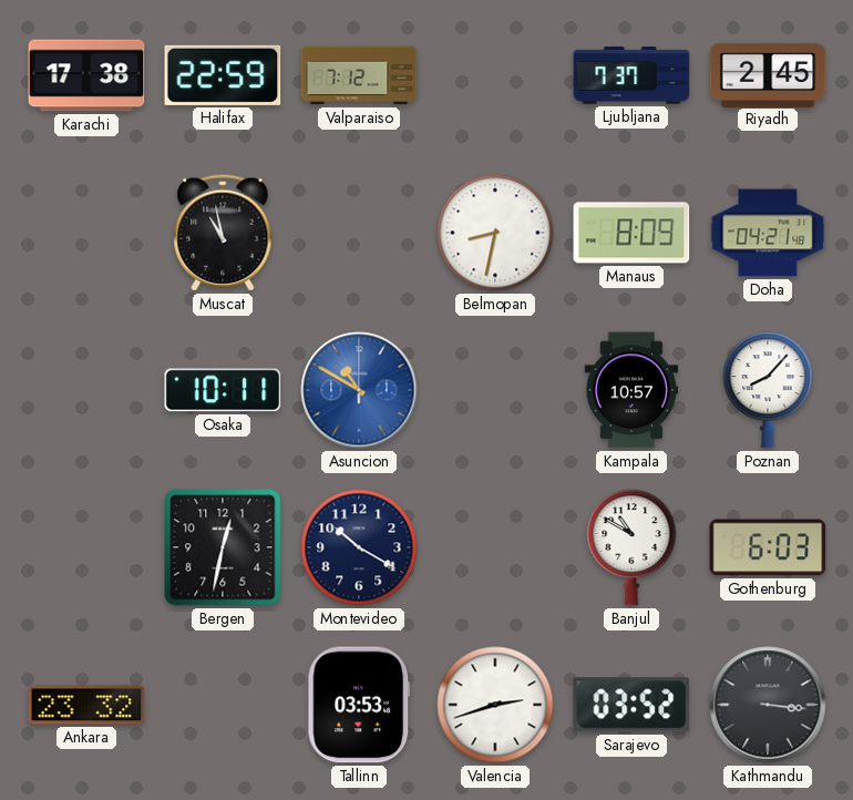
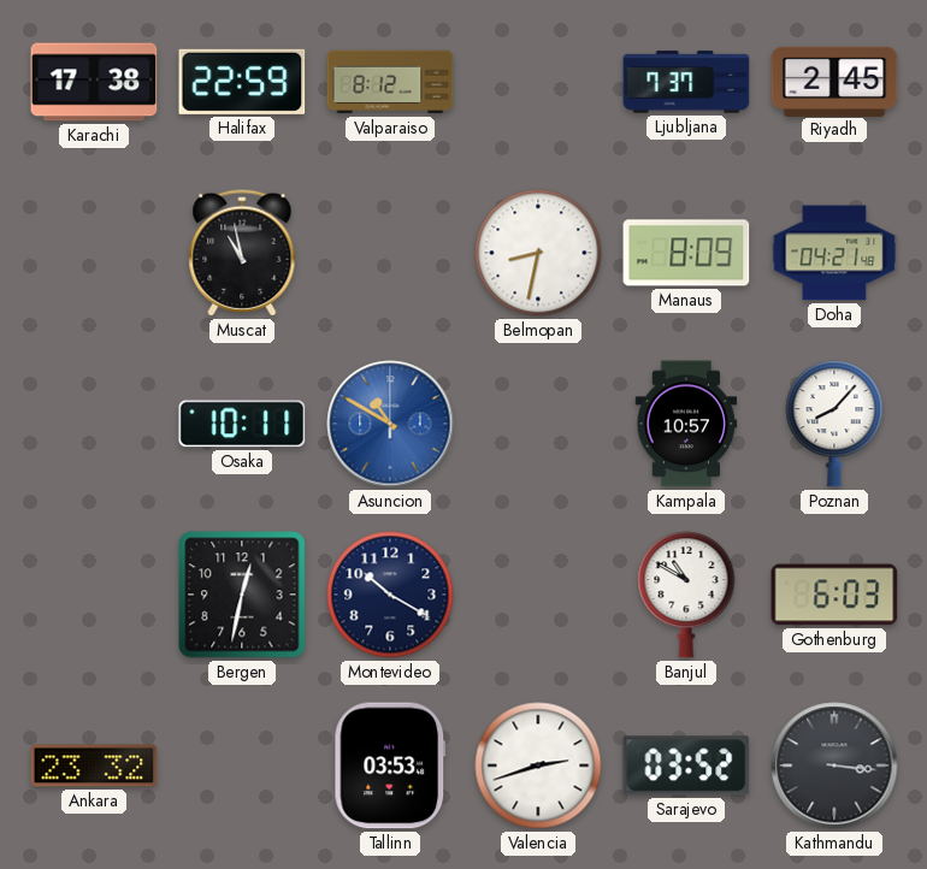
Valparaiso: 7:12 -> 8:12 (390, 82)
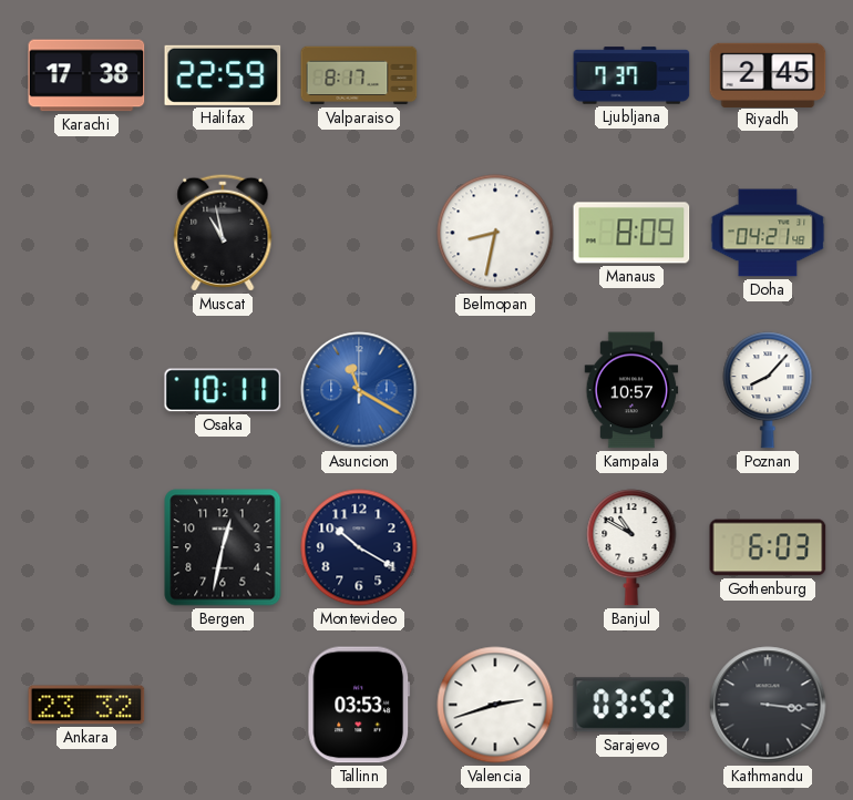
Valparaiso: 8:12 -> 8:17 (359, 75)
Asuncion: 10:50 -> 11:20 (359, 390)
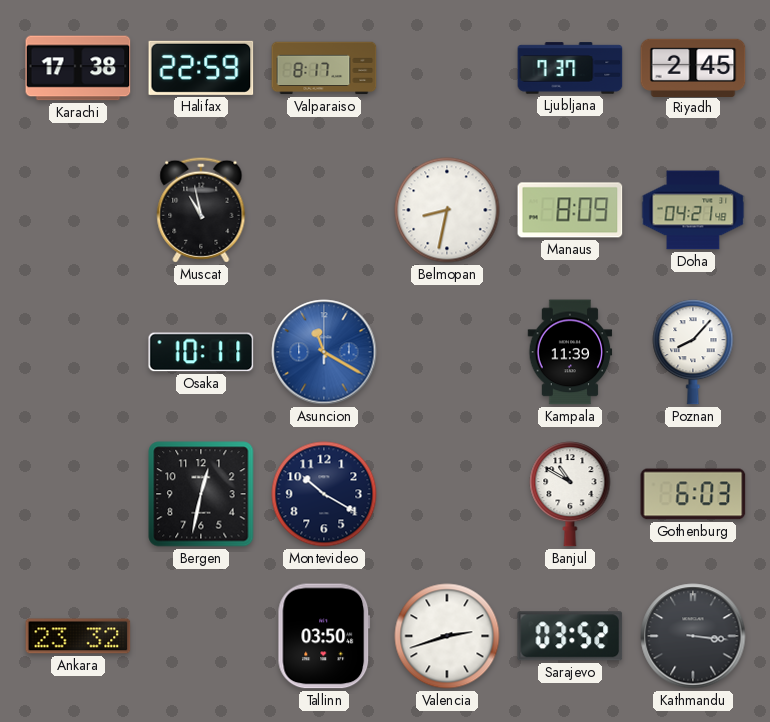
Kampala: 10:57 -> 11:39 (570, 352)
Tallinn: 03:53 -> 03:50 (324, 636)
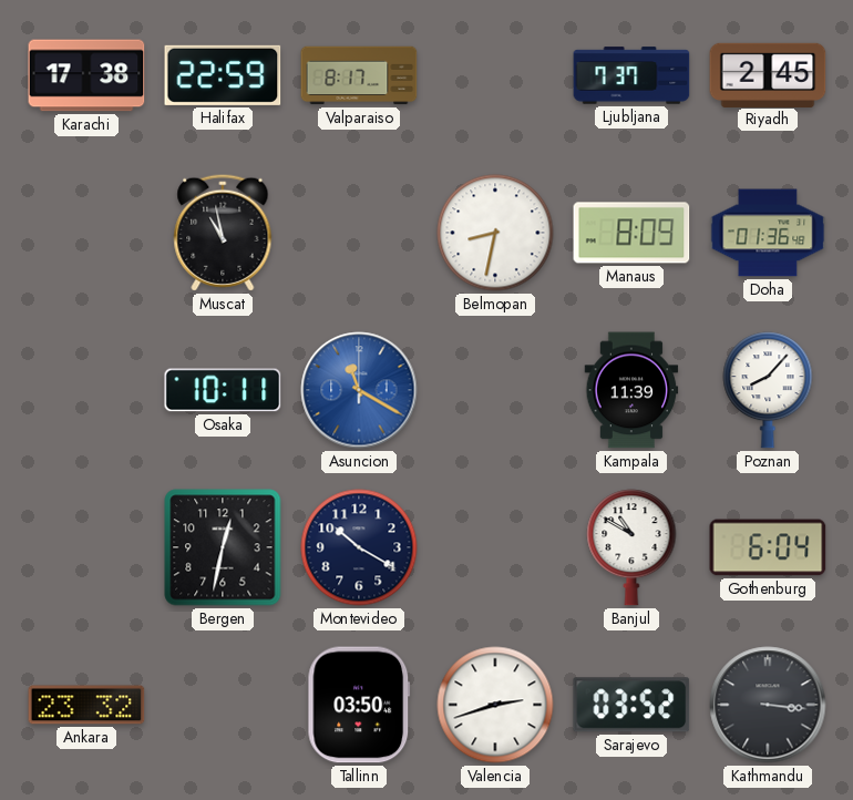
Doha: 04:21 -> 01:36 (768, 233)
Gothenburg: 6:03 -> 6:04 (768, 547)
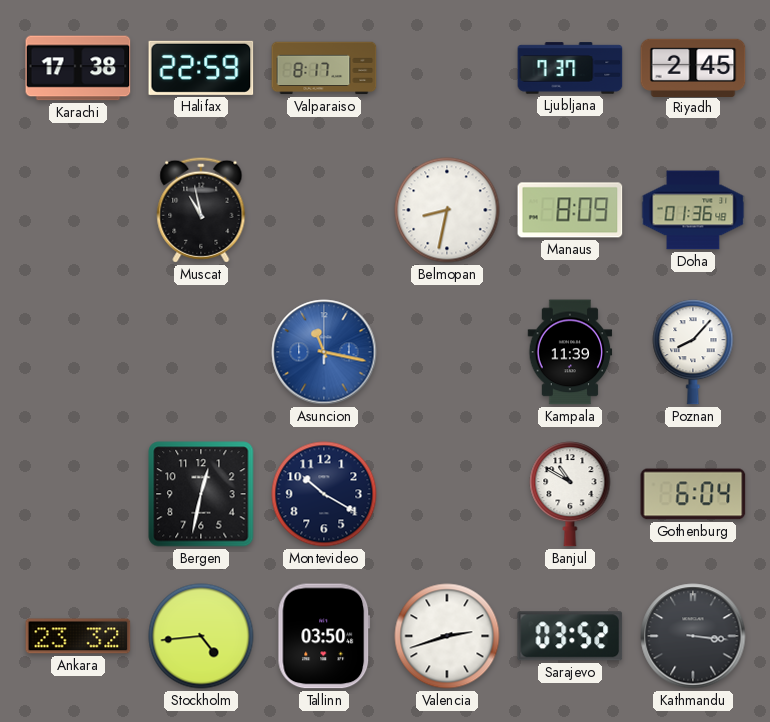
Osaka: 10:11 -> none (223, 390)
Asuncion: 11:20 -> 11:17 (324, 352)
Stockholm: none -> 4:44 (201, 636)
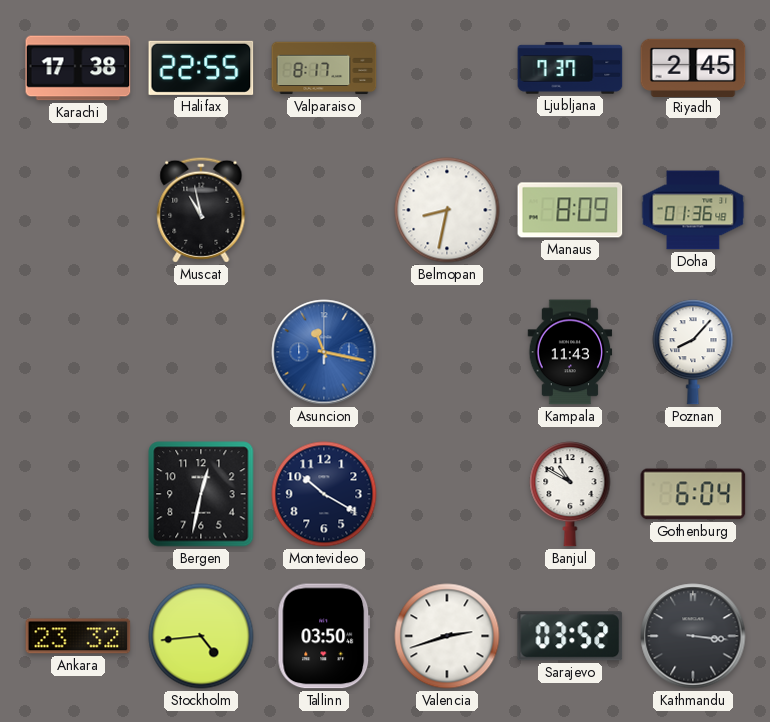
Halifax: 22:59 -> 22:55 (201, 68)
Kampala: 11:39 -> 11:43 (570, 352)
